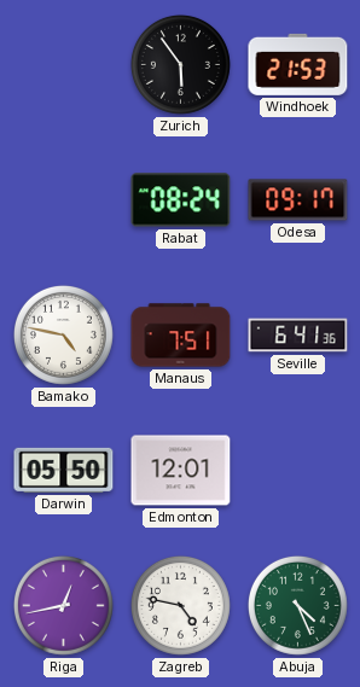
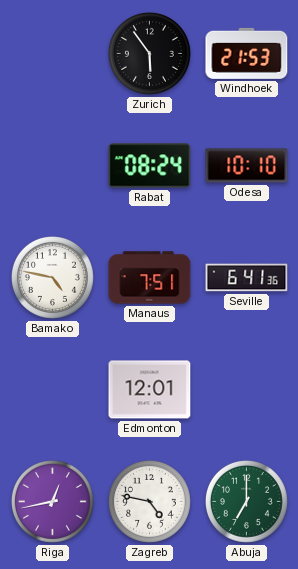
Odesa: 09:17 -> 10:10 (247, 166)
Darwin: 05:50 -> none (64, 470)
Abuja: 4:26 -> 7:00 (246, 501)
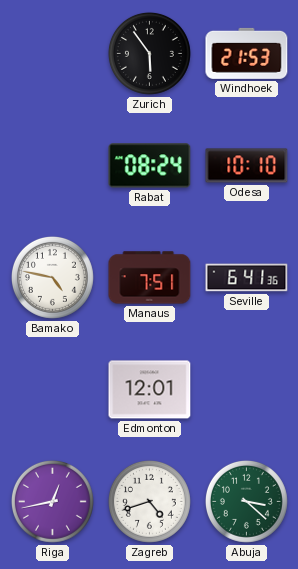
Zagreb: 4:47 -> 4:42 (149, 501)
Abuja: 7:00 -> 3:22 (246, 501)
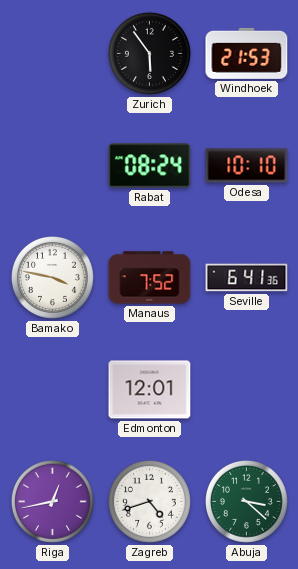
Bamako: 4:47 -> 3:47 (52, 277)
Manaus: 7:51 -> 7:52 (150, 278)
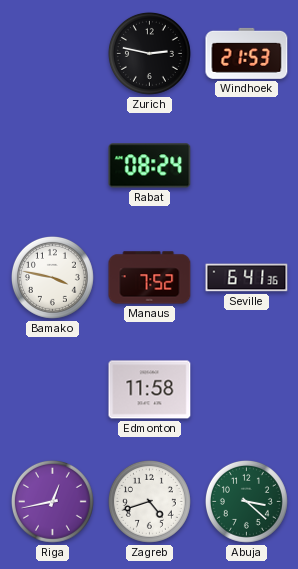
Zurich: 5:54 -> 2:47 (149, 53)
Odesa: 10:10 -> none (247, 166)
Edmonton: 12:01 -> 11:58 (150, 390)
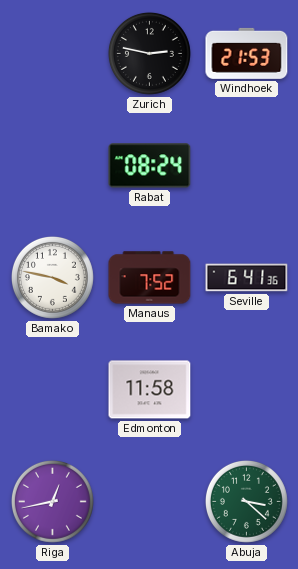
Zagreb: 4:42 -> none (149, 501)
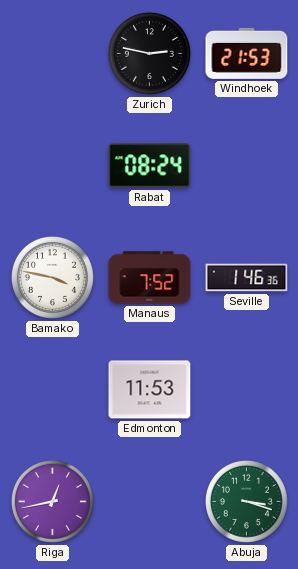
Seville: 6:41 -> 1:46 (247, 278)
Edmonton: 11:58 -> 11:53 (150, 390)
Abuja: 3:22 -> 3:18 (246, 501)
